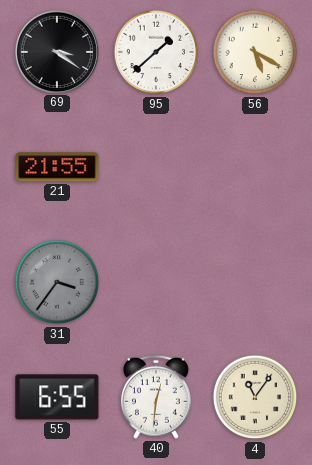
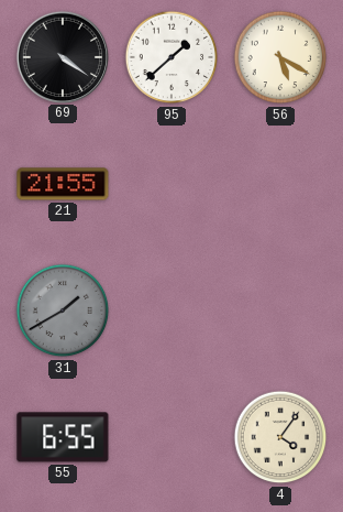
69: 3:21 -> 4:21 (62, 56)
31: 3:36 -> 1:40 (63, 311)
40: 12:31 -> none (156, 397)
4: 11:06 -> 4:06 (280, 437)
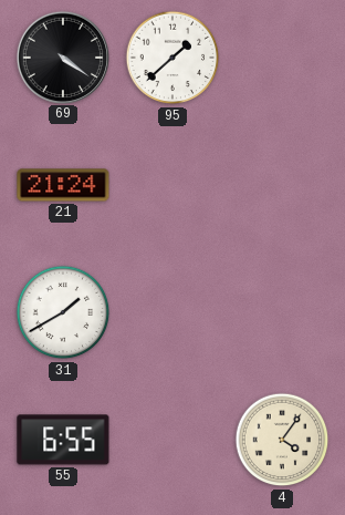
56: 5:20 -> none (280, 57)
21: 21:55 -> 21:24 (63, 185)
31 dial: grey -> white (63, 312)
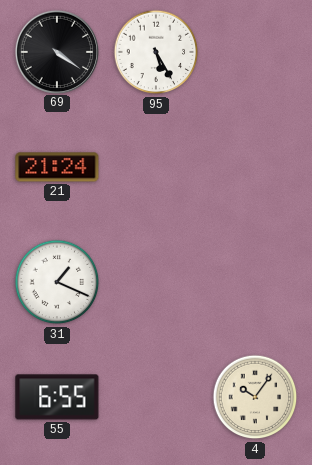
95: 1:38 -> 5:25 (156, 52)
31: 1:40 -> 1:19 (57, 282)
4: 4:06 -> 10:06 (255, 397)
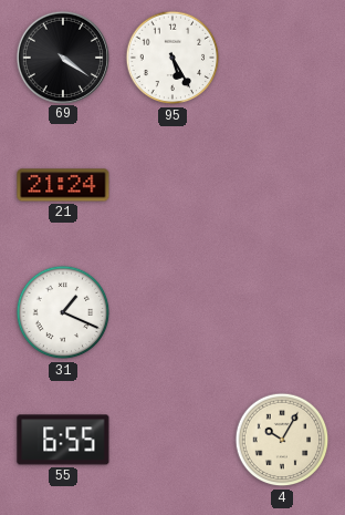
4: 10:06 -> 10:05 (282, 440)
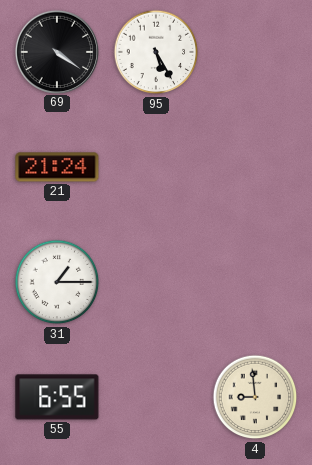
31: 1:19 -> 1:15 (57, 282)
4: 10:05 -> 8:59 (255, 397)
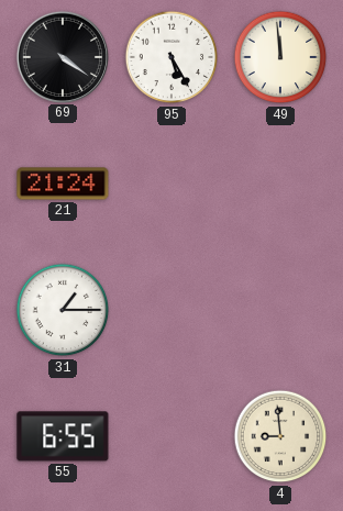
49: none -> 11:59 (280, 57)
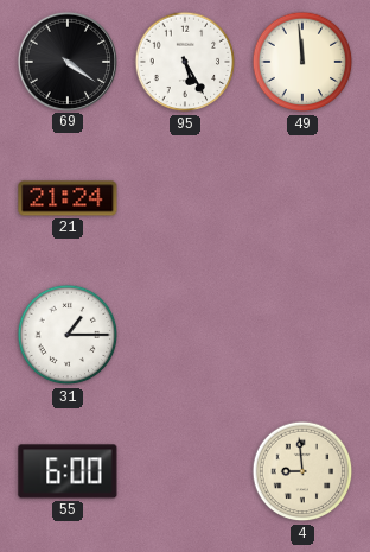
55: 6:55 -> 6:00 (68, 471)
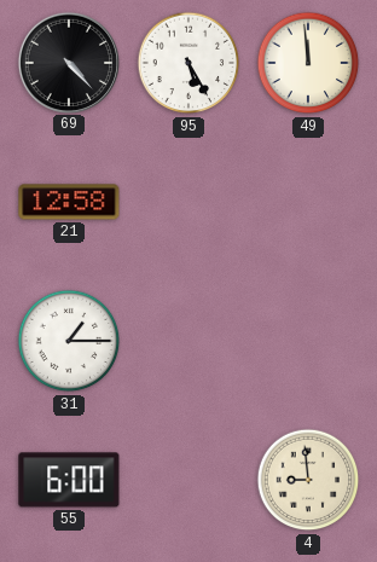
69: 4:21 -> 4:23 (68, 62)
21: 21:24 -> 12:58 (69, 202)
